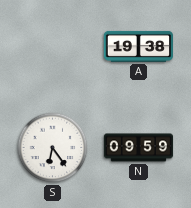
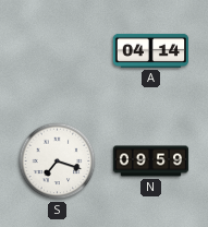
A: 19:38 -> 04:14 (150, 50)
S: 6:24 -> 7:18 (58, 162)
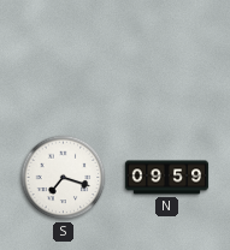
A: 04:14 -> none (150, 50)
